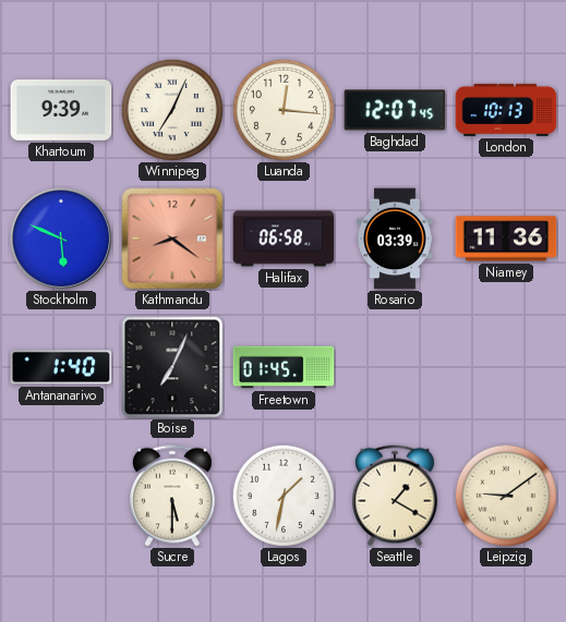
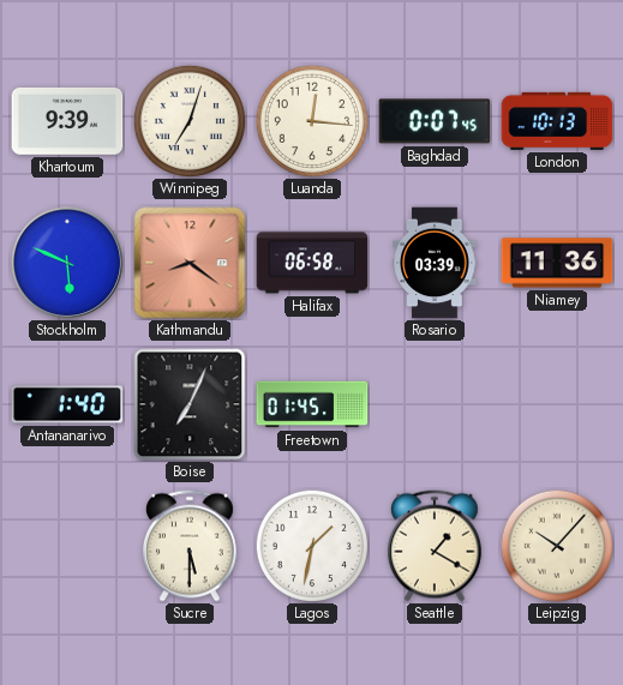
Winnipeg: 7:04 -> 7:03 (188, 120)
Baghdad: 12:07 -> 0:07 (435, 121)
Leipzig: 9:09 -> 10:07 (556, 545)
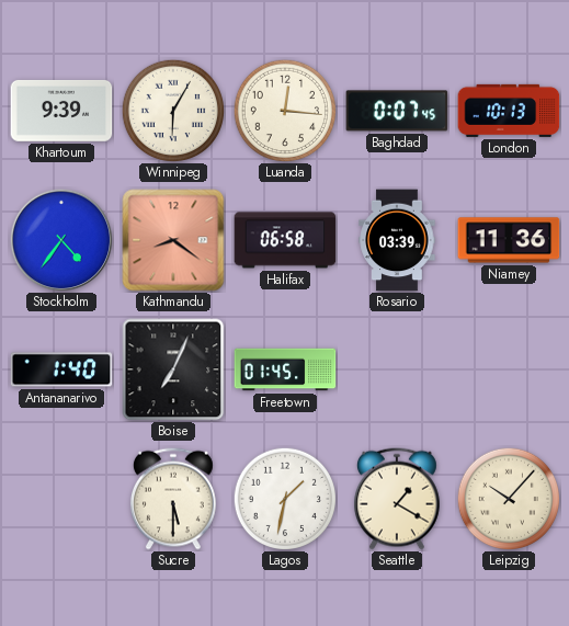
Winnipeg: 7:03 -> 6:05 (172, 110)
Stockholm: 5:49 -> 4:36 (61, 240)
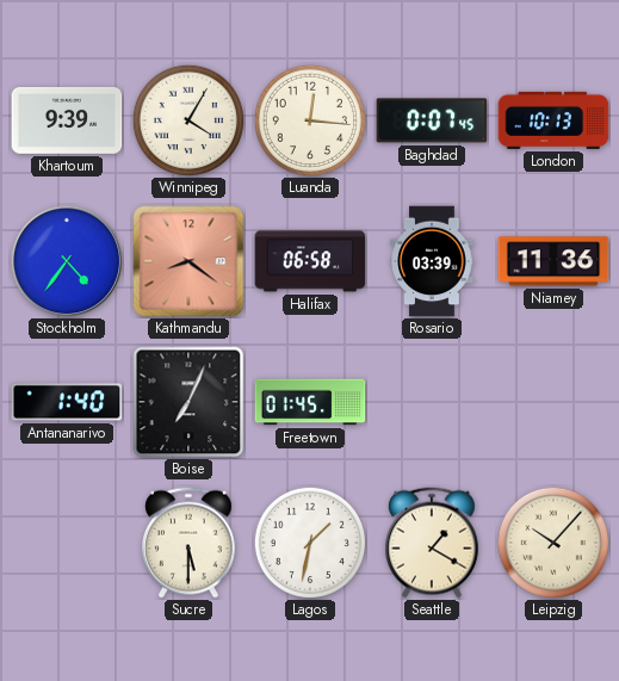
Winnipeg: 6:05 -> 4:05 (187, 119)
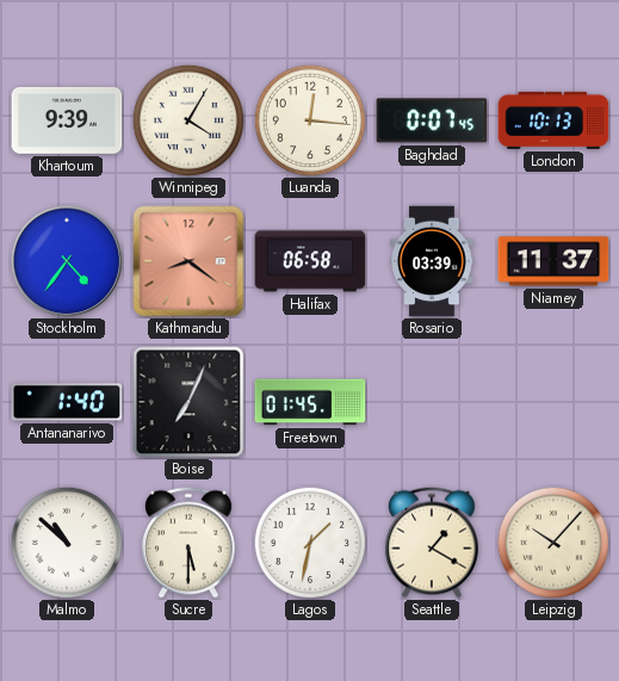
Niamey: 11:36 -> 11:37 (553, 261)
Malmo: none -> 10:52 (66, 541)
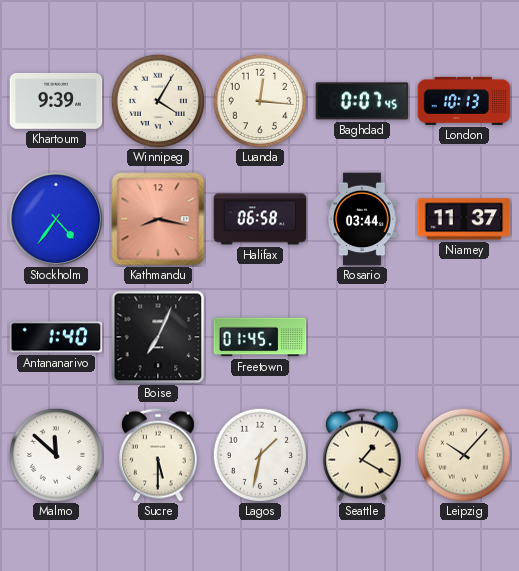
Kathmandu: 8:21 -> 8:17 (158, 219)
Rosario: 03:39 -> 03:44 (362, 219)
Malmo: 10:52 -> 11:52 (55, 454)
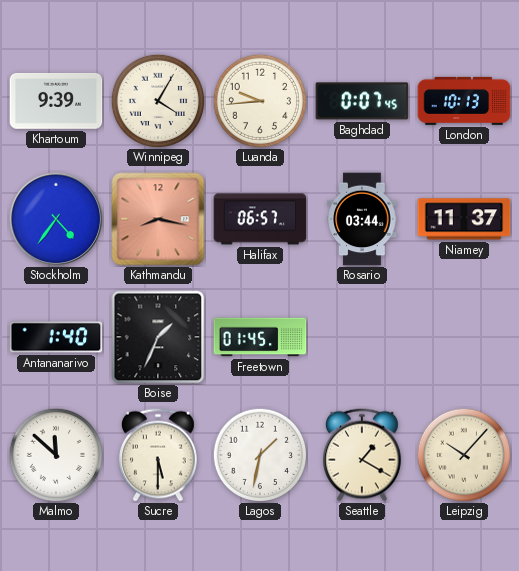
Luanda: 12:16 -> 9:44 (259, 100)
Halifax: 06:58 -> 06:57 (260, 219)
Boise: 7:04 -> 1:34 (158, 337)
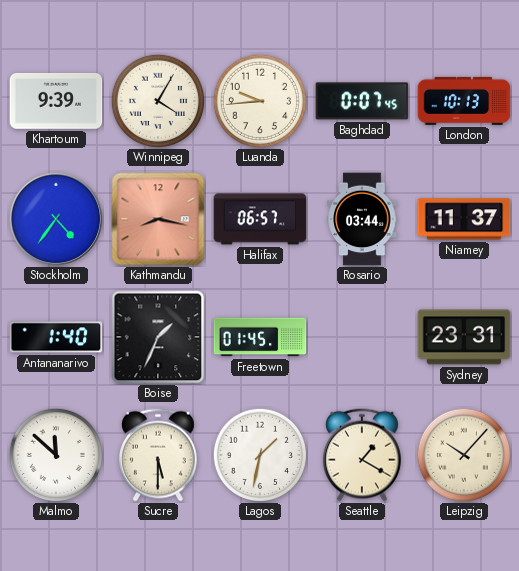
Sydney: none -> 23:31 (464, 337)
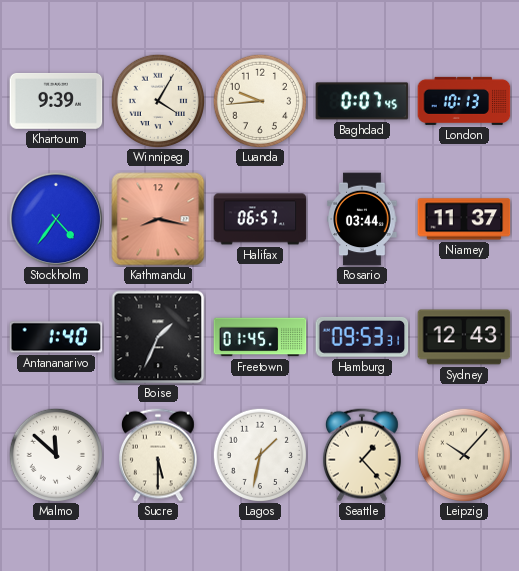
Hamburg: none -> 09:53 (362, 337)
Sydney: 23:31 -> 12:43 (464, 337)
Seattle: 1:20 -> 1:23 (362, 455)
